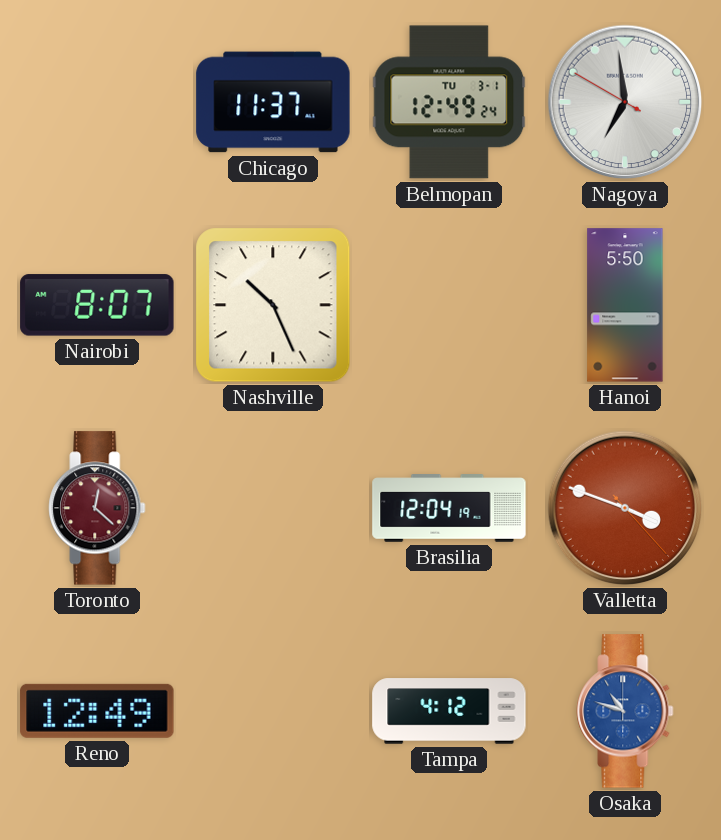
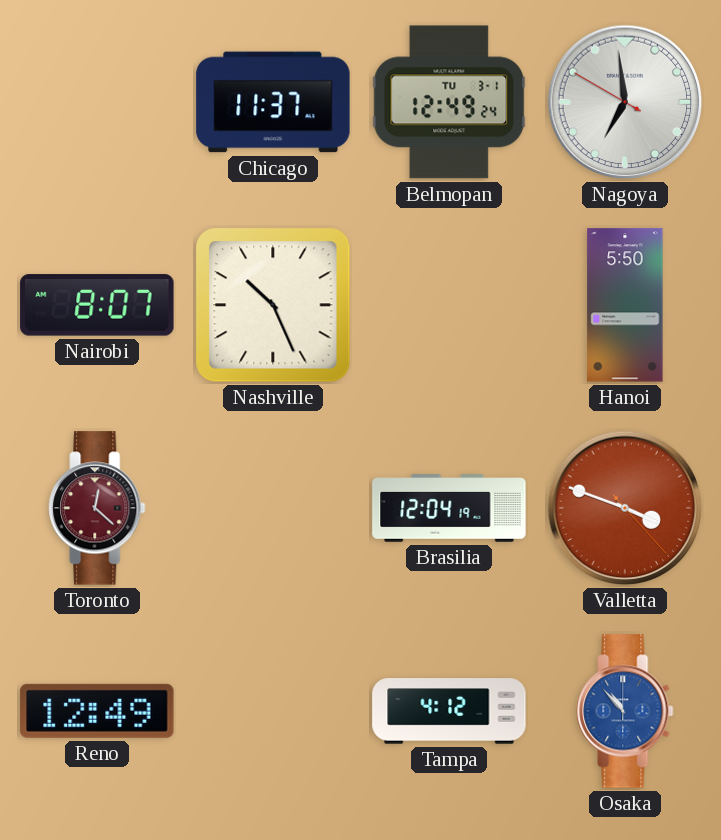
Osaka: 10:48 -> 10:53 (625, 711)
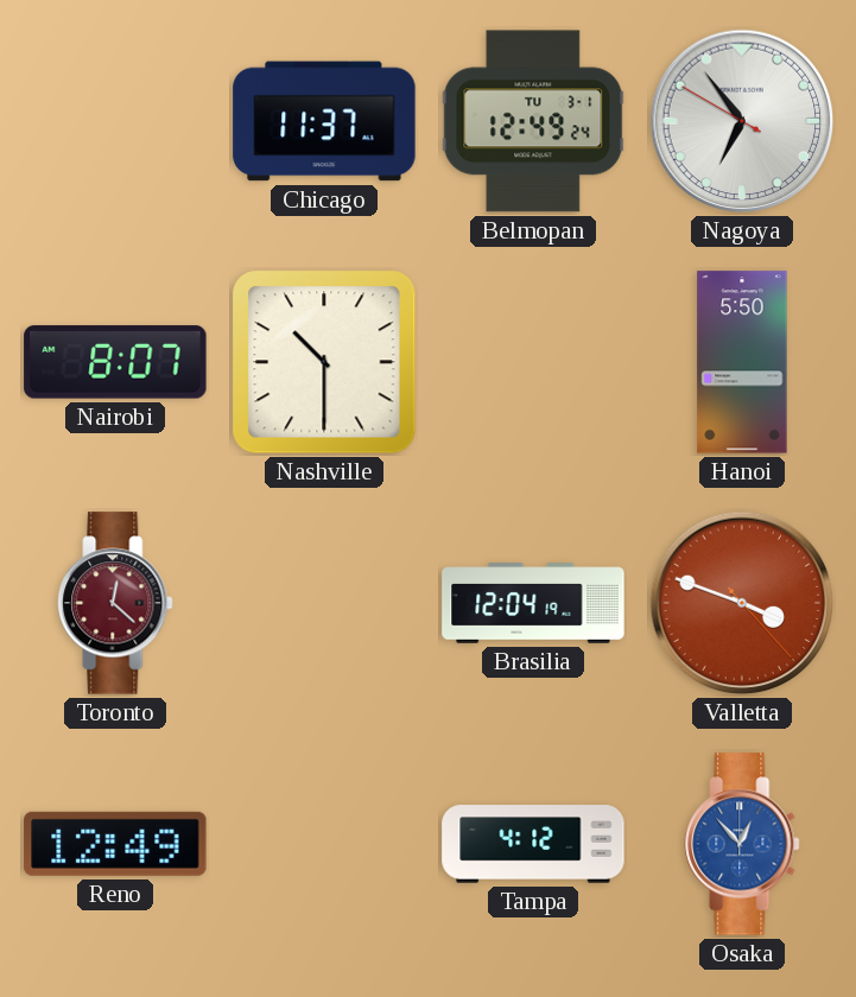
Nagoya: 6:58 -> 6:53 (742, 121)
Nashville: 10:26 -> 10:30 (324, 362)
Osaka: 10:53 -> 12:53 (742, 844)
